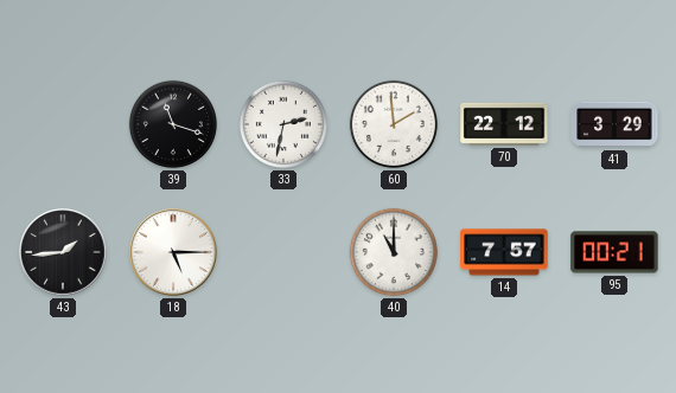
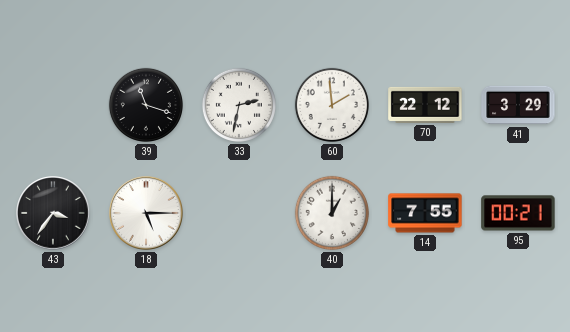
43: 1:44 -> 3:36 (53, 213)
40: 11:00 -> 1:00 (332, 213)
14: 7:57 -> 7:55 (425, 213)
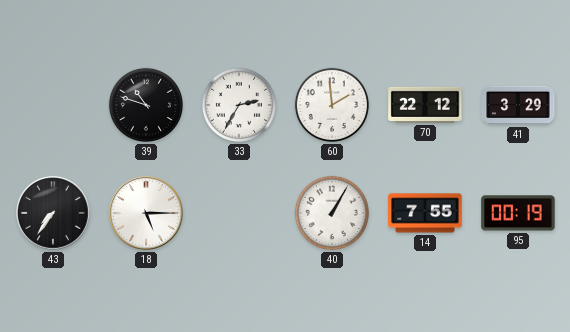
39: 11:18 -> 10:48 (146, 105)
33: 2:32 -> 2:35 (239, 105)
43: 3:36 -> 7:36 (53, 213)
40: 1:00 -> 1:05 (332, 213)
95: 00:21 -> 00:19 (518, 213)
